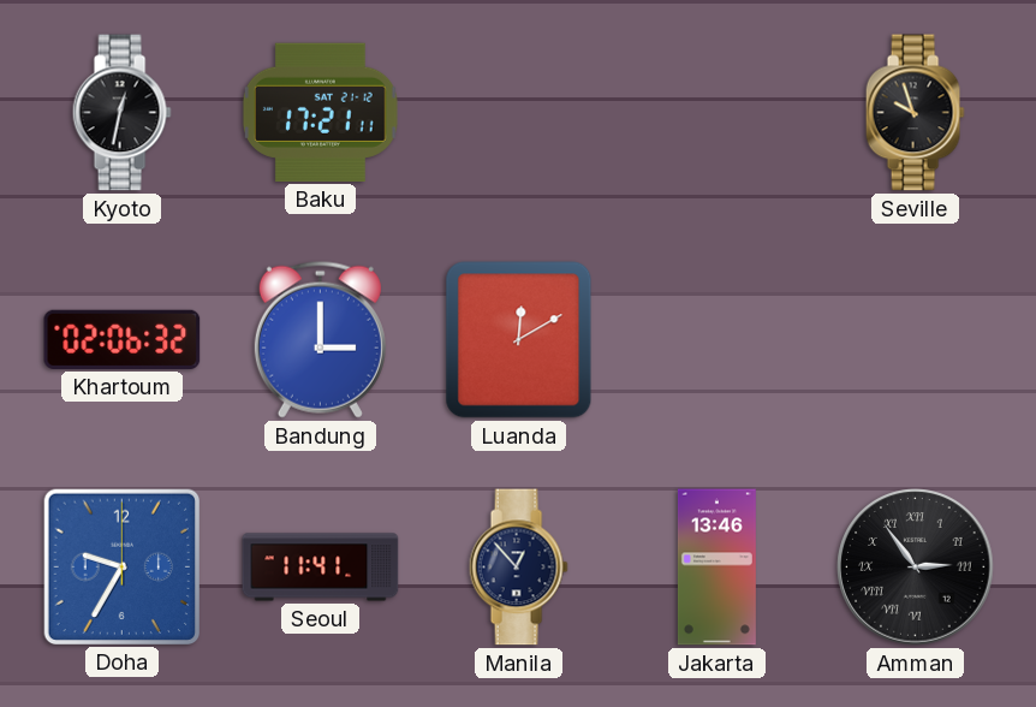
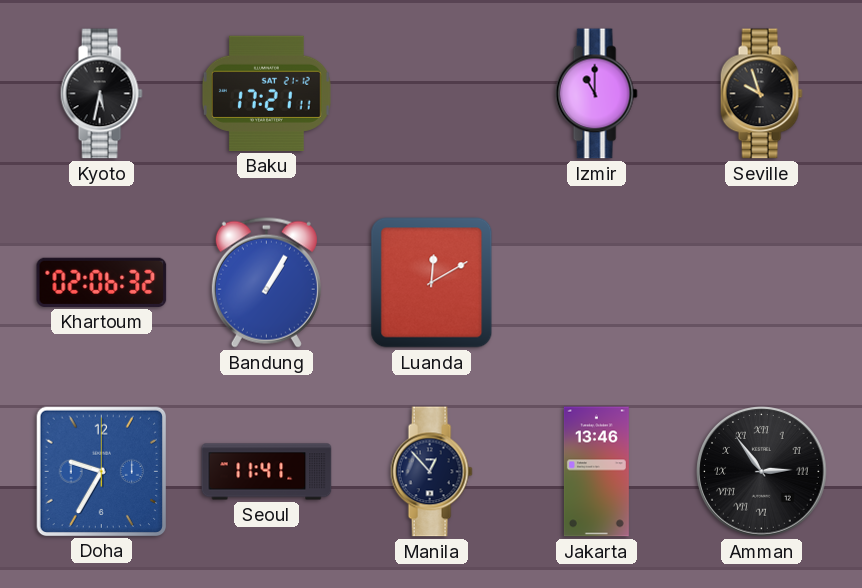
Kyoto: 12:32 -> 5:32 (101, 94)
Izmir: none -> 11:00 (596, 94)
Bandung: 3:00 -> 1:05 (266, 282)
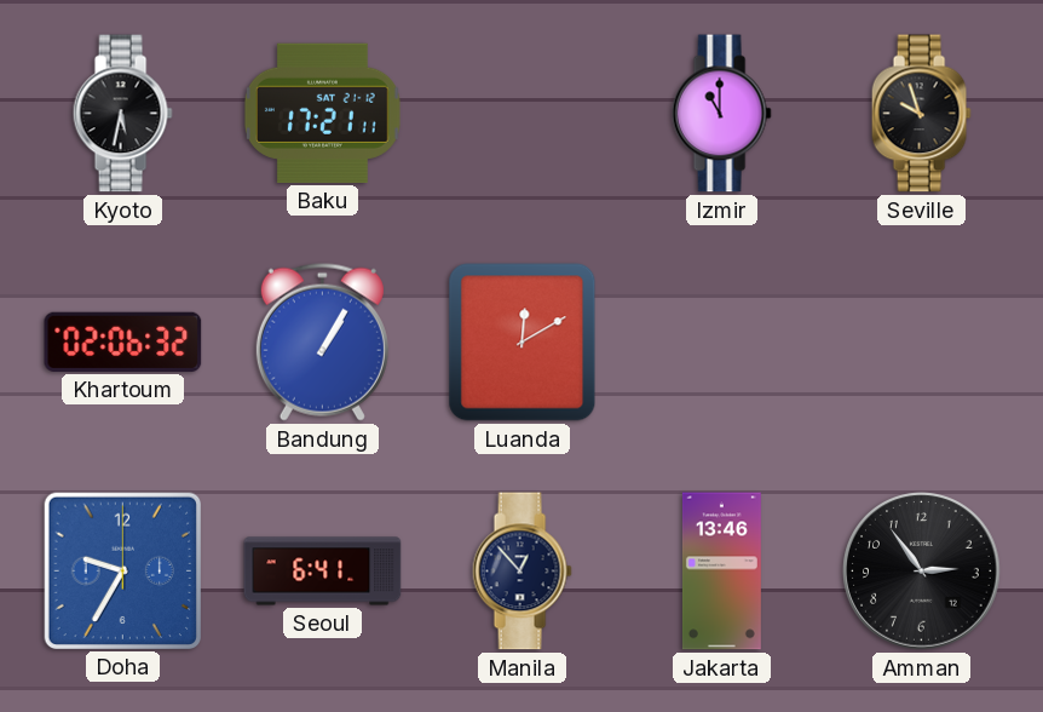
Seoul: 11:41 -> 6:41 (323, 572)
Amman numerals: Roman -> Arabic (922, 572)
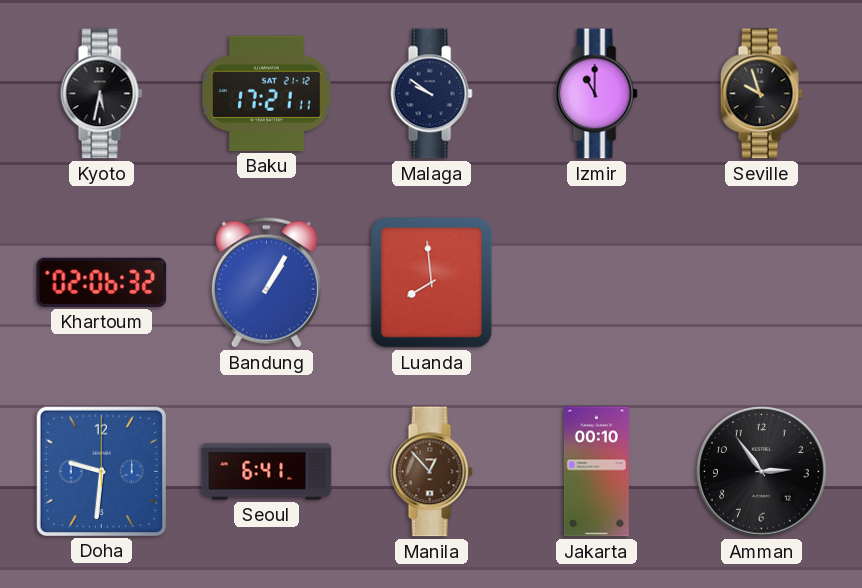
Malaga: none -> 9:51 (431, 94)
Luanda: 12:10 -> 7:59 (432, 283)
Doha: 9:35 -> 9:31 (101, 471)
Manila dial: navy -> brown (431, 472)
Jakarta: 13:46 -> 00:10 (596, 472)
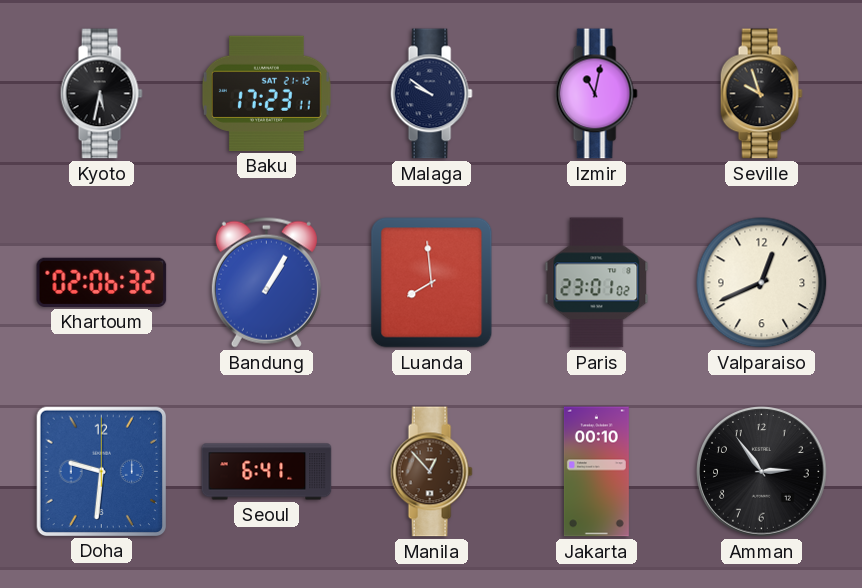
Baku: 17:21 -> 17:23 (266, 93)
Izmir: 11:00 -> 11:02 (596, 94)
Paris: none -> 23:01 (597, 283)
Valparaiso: none -> 12:41 (762, 283)
